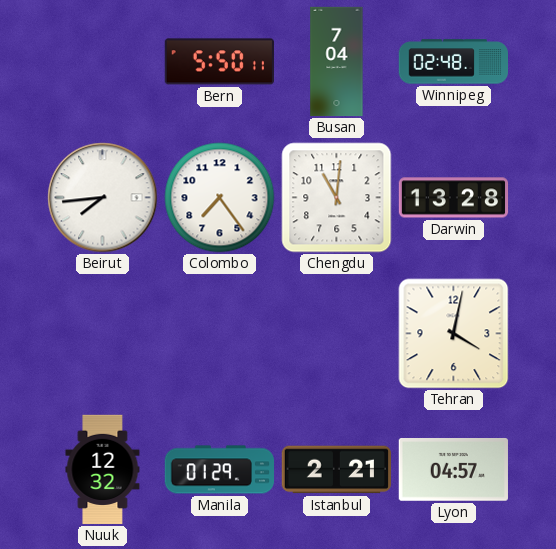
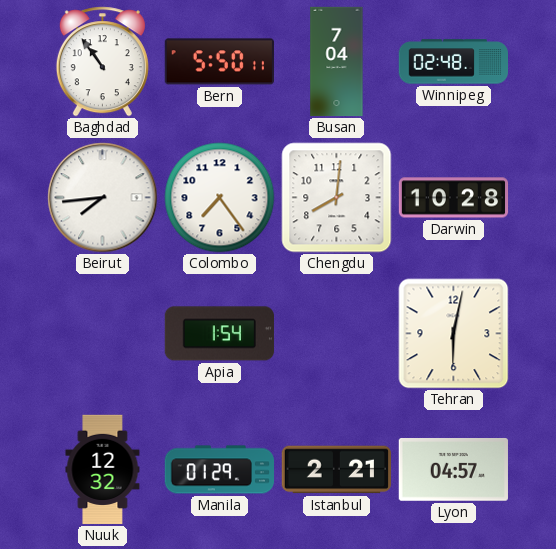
Baghdad: none -> 10:54 (102, 62)
Chengdu: 11:01 -> 8:01 (337, 198)
Darwin: 13:28 -> 10:28 (454, 198)
Apia: none -> 1:54 (219, 334)
Tehran: 4:02 -> 6:02 (454, 334)
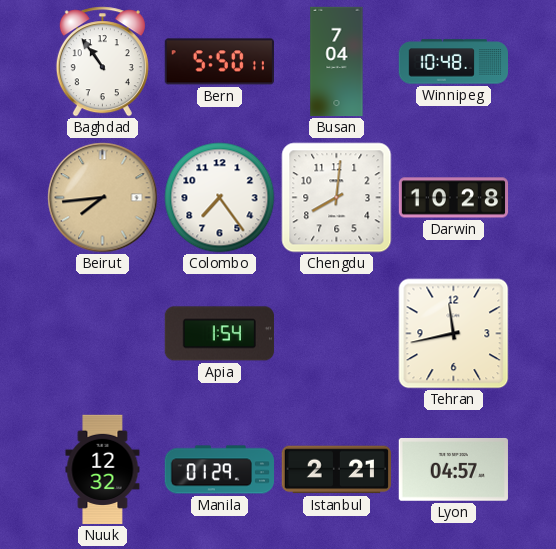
Winnipeg: 02:48 -> 10:48 (453, 62)
Beirut dial: white -> champagne (103, 198)
Tehran: 6:02 -> 11:43 (454, 334)
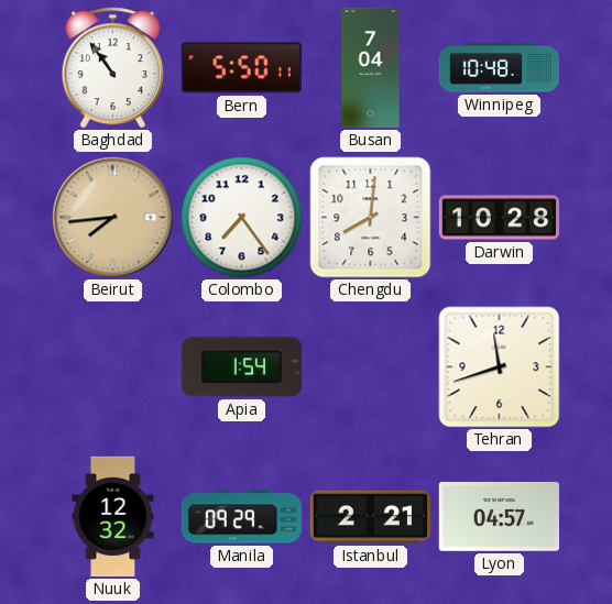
Tehran: 11:43 -> 11:42 (500, 367)
Manila: 01:29 -> 09:29 (241, 517)
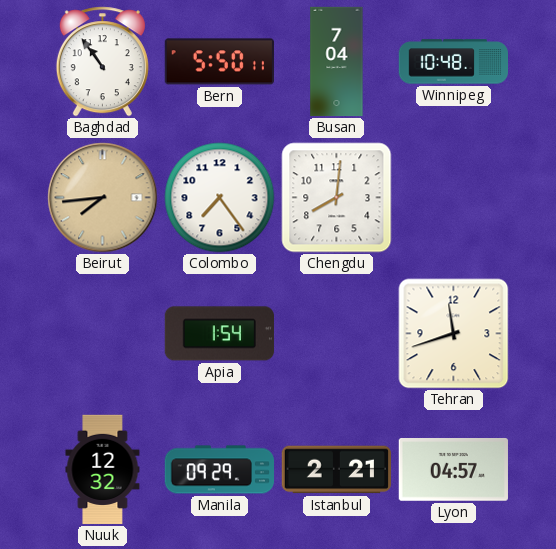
Darwin: 10:28 -> none (500, 218)
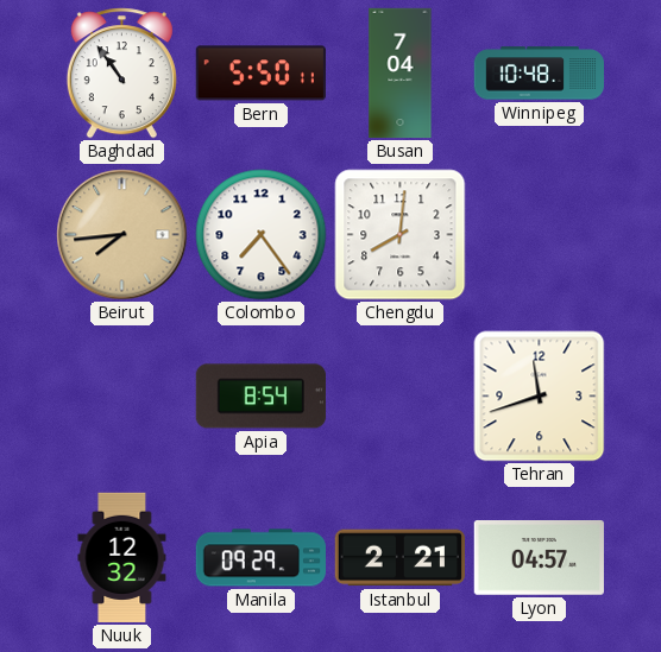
Apia: 1:54 -> 8:54 (260, 397)
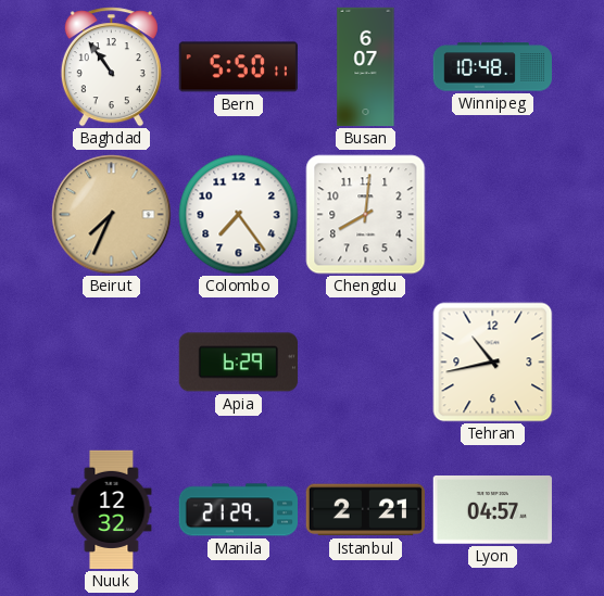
Busan: 7:04 -> 6:07 (366, 67)
Beirut: 7:44 -> 7:34 (112, 215)
Apia: 8:54 -> 6:29 (238, 363)
Tehran: 11:42 -> 10:43 (493, 363)
Manila: 09:29 -> 21:29 (238, 510)
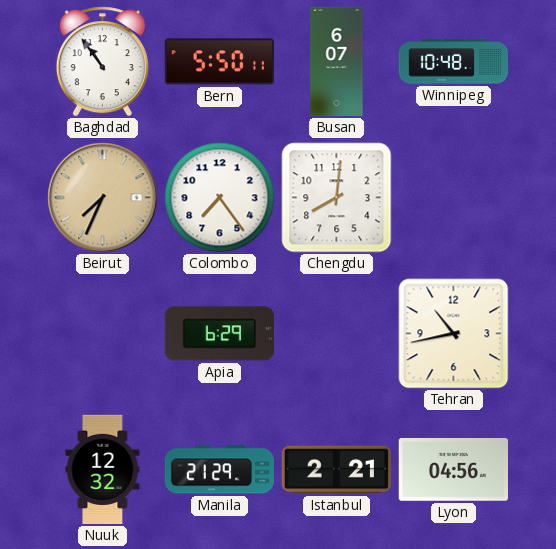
Lyon: 04:57 -> 04:56 (453, 470)
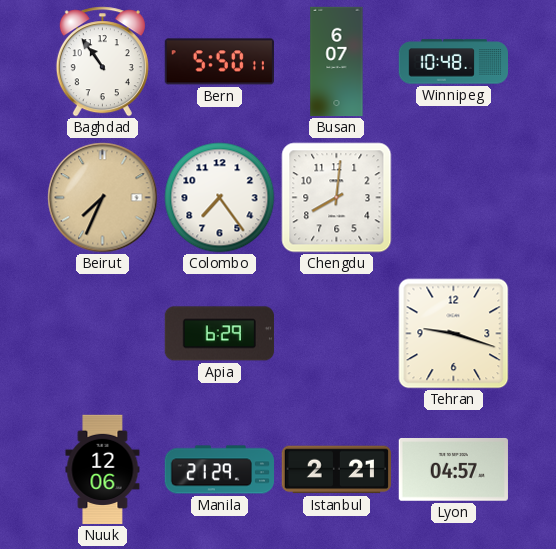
Tehran: 10:43 -> 9:18 (454, 334)
Nuuk: 12:32 -> 12:06 (103, 470)
Lyon: 04:56 -> 04:57 (453, 470)
